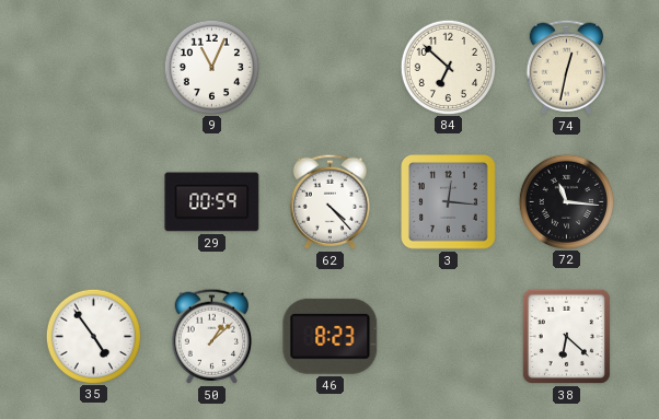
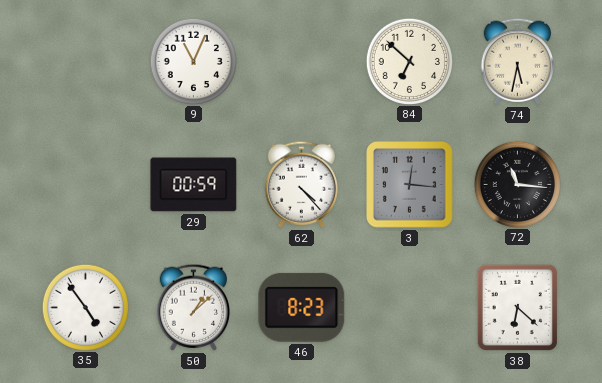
74: 12:32 -> 5:32 (517, 61)
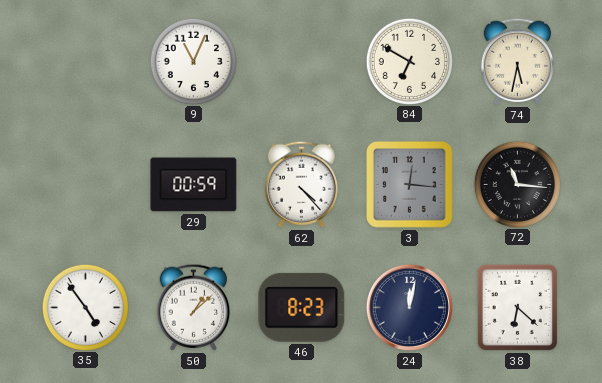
84: 6:52 -> 6:50 (409, 61)
24: none -> 12:02 (409, 307)
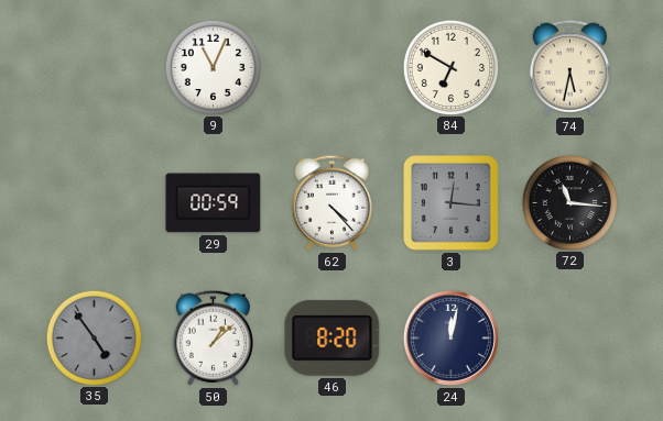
35 dial: white -> grey (94, 337)
46: 8:23 -> 8:20 (333, 337)
38: 6:22 -> none (517, 307)
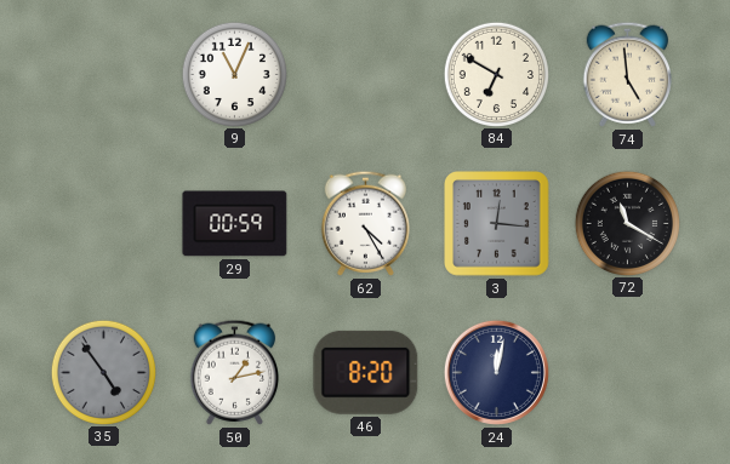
74: 5:32 -> 4:59 (627, 74)
62: 4:23 -> 4:25 (365, 223)
72: 11:16 -> 11:20 (627, 223)
50: 1:08 -> 1:13 (234, 372)
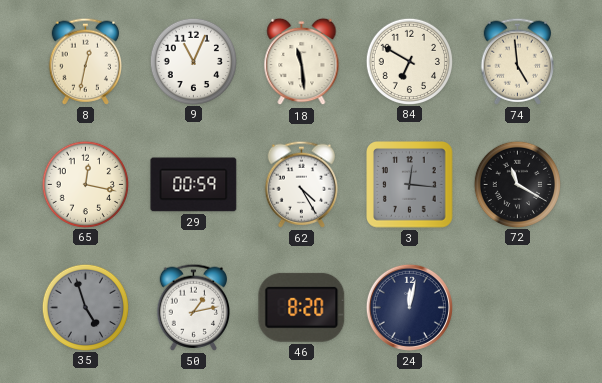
8: none -> 12:32 (85, 61)
18: none -> 11:29 (302, 62)
65: none -> 12:17 (85, 184)
35: 4:54 -> 4:57 (85, 307)
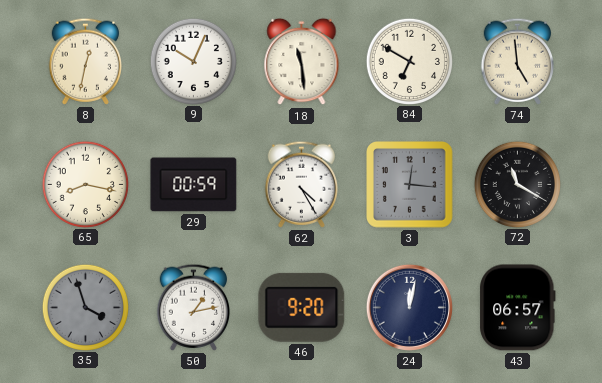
9: 11:04 -> 10:04 (193, 61)
65: 12:17 -> 8:17 (85, 184)
35: 4:57 -> 3:57 (85, 307)
46: 8:20 -> 9:20 (302, 307)
43: none -> 06:57 (518, 308)
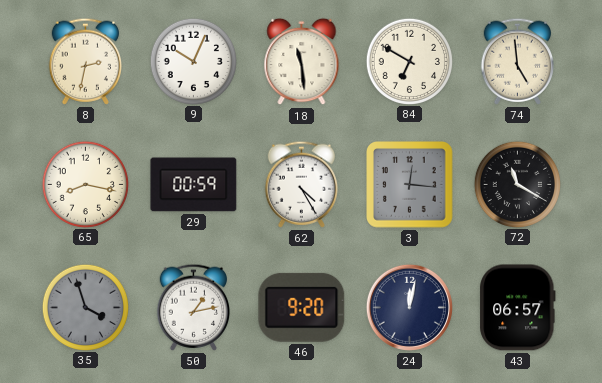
8: 12:32 -> 2:32 (85, 61)
